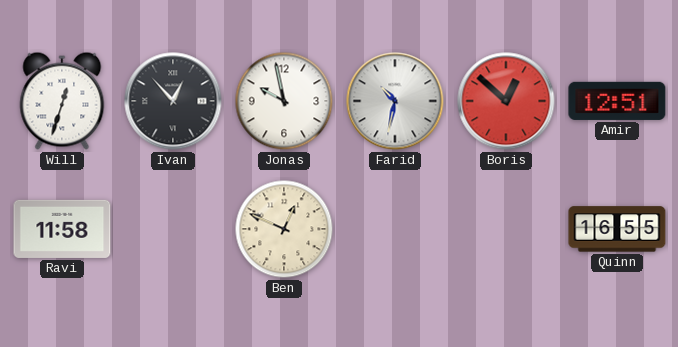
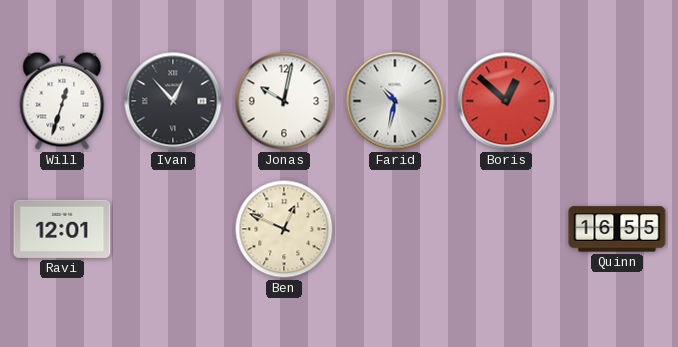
Jonas: 9:58 -> 10:02 (284, 101)
Amir: 12:51 -> none (617, 101)
Ravi: 11:58 -> 12:01 (62, 229)
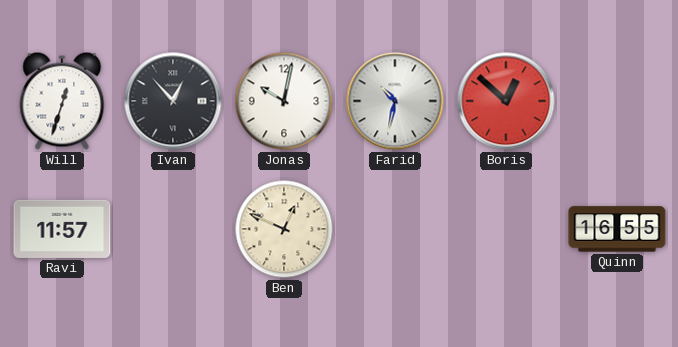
Ravi: 12:01 -> 11:57 (62, 229)
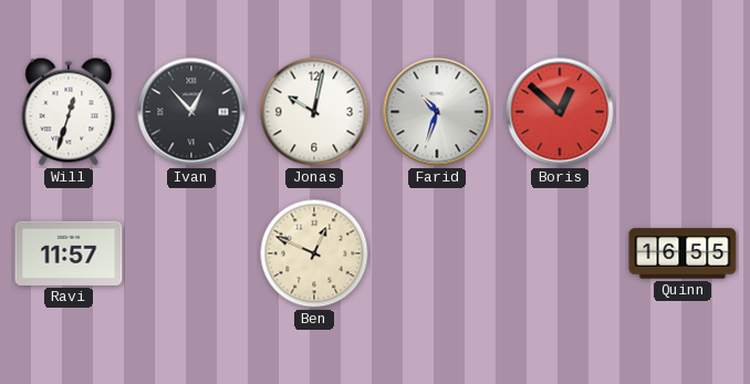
Farid: 10:32 -> 10:33 (437, 112)
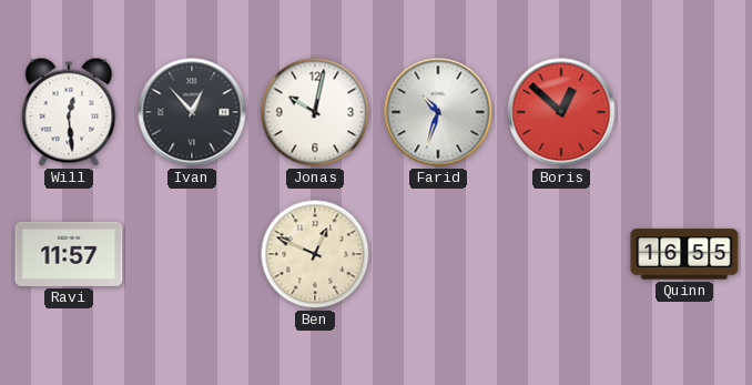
Will: 12:33 -> 12:29 (69, 112)
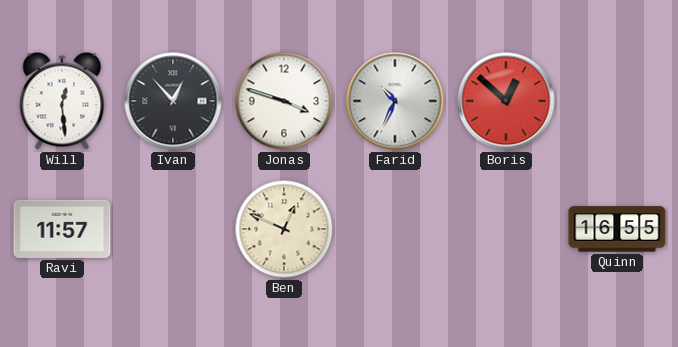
Jonas: 10:02 -> 3:48 (284, 101)
Farid: 10:33 -> 10:34 (395, 101)
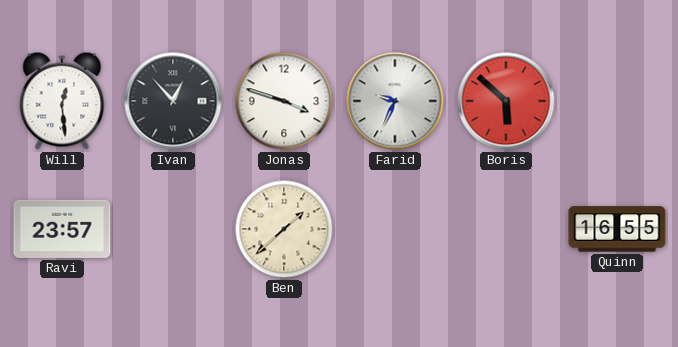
Farid: 10:34 -> 9:34 (395, 101)
Boris: 12:52 -> 5:52 (506, 101)
Ravi: 11:57 -> 23:57 (62, 229)
Ben: 12:49 -> 1:38 (284, 229)
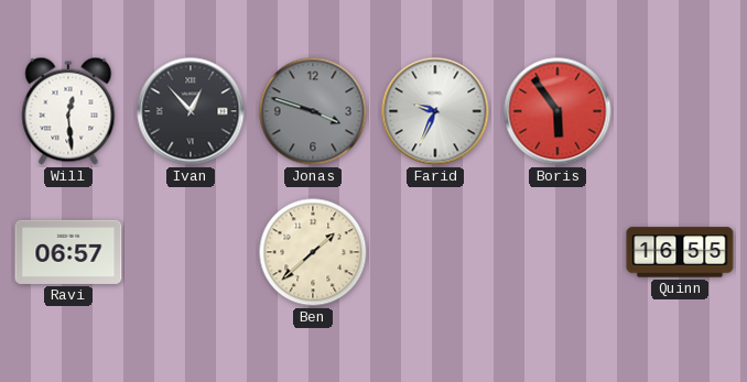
Jonas dial: white -> grey (313, 111)
Boris: 5:52 -> 5:54 (557, 111)
Ravi: 23:57 -> 06:57 (68, 252)
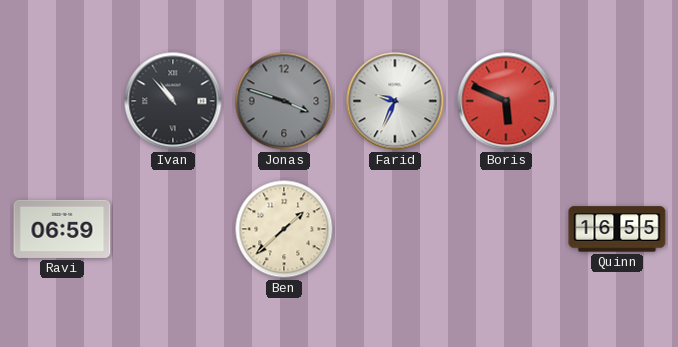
Will: 12:29 -> none (68, 111)
Ivan: 12:53 -> 10:53 (173, 101)
Boris: 5:54 -> 5:49 (506, 101)
Ravi: 06:57 -> 06:59 (62, 229)
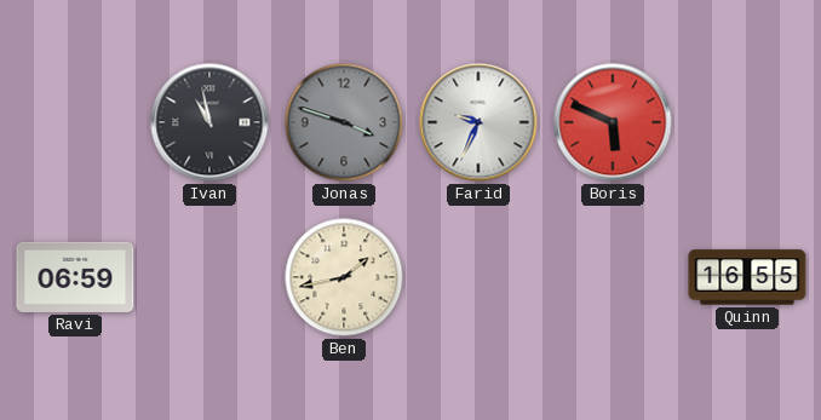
Ivan: 10:53 -> 10:58 (209, 122)
Ben: 1:38 -> 1:43 (344, 277)
